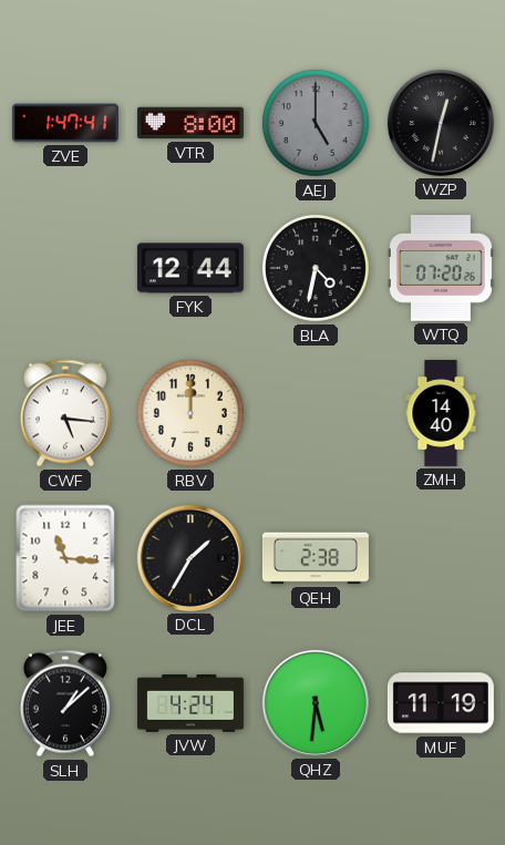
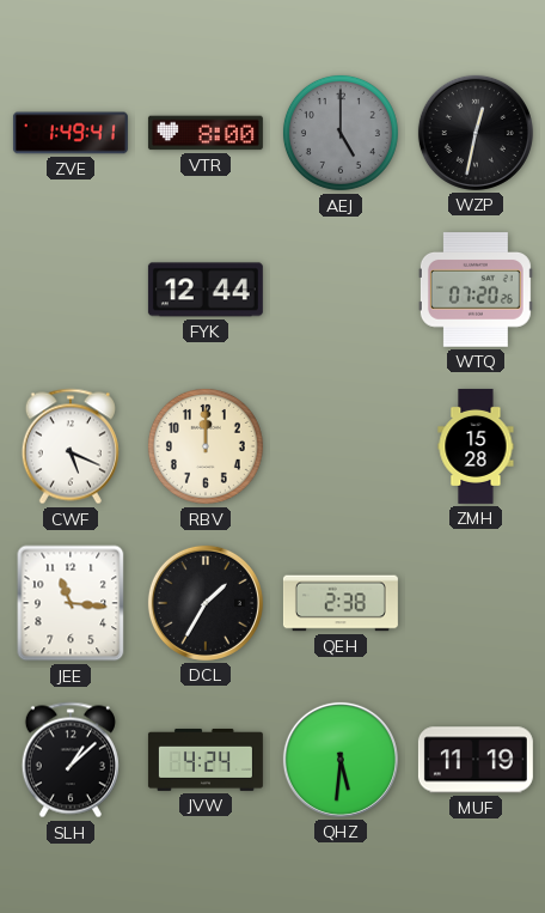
ZVE: 1:47 -> 1:49 (71, 133)
BLA: 4:32 -> none (316, 268)
CWF: 5:16 -> 5:19 (71, 446)
ZMH: 14:40 -> 15:28 (476, 446)
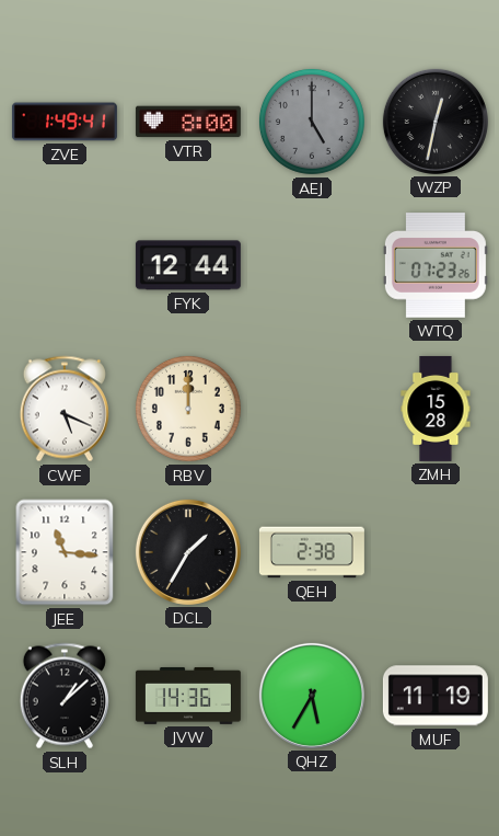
WTQ: 07:20 -> 07:23 (436, 265)
JVW: 4:24 -> 14:36 (188, 696)
QHZ: 5:31 -> 5:35 (312, 696)
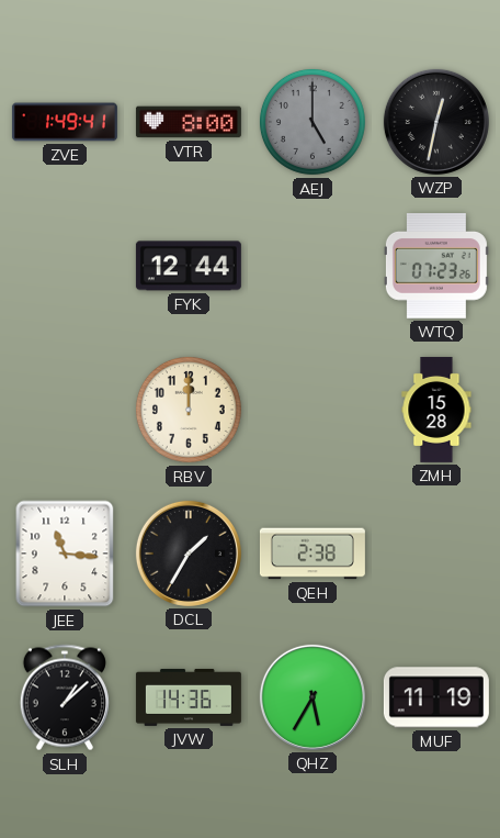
CWF: 5:19 -> none (65, 409)
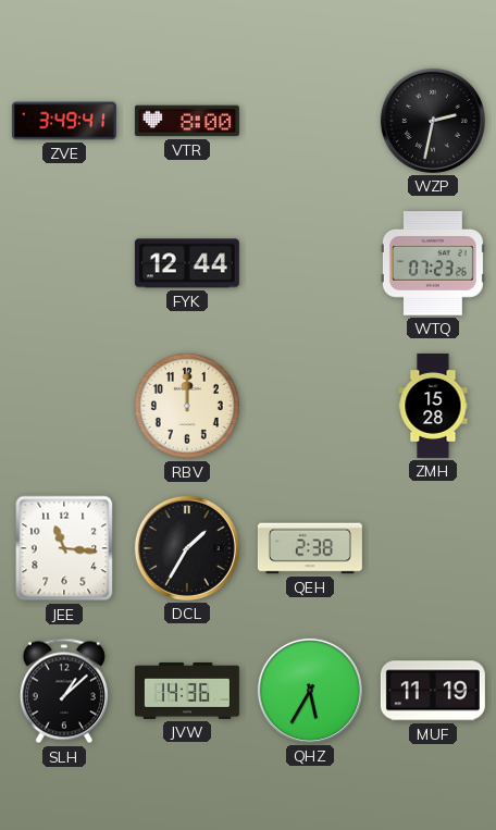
ZVE: 1:49 -> 3:49 (64, 121)
AEJ: 5:00 -> none (312, 122)
WZP: 12:32 -> 2:32 (433, 121)
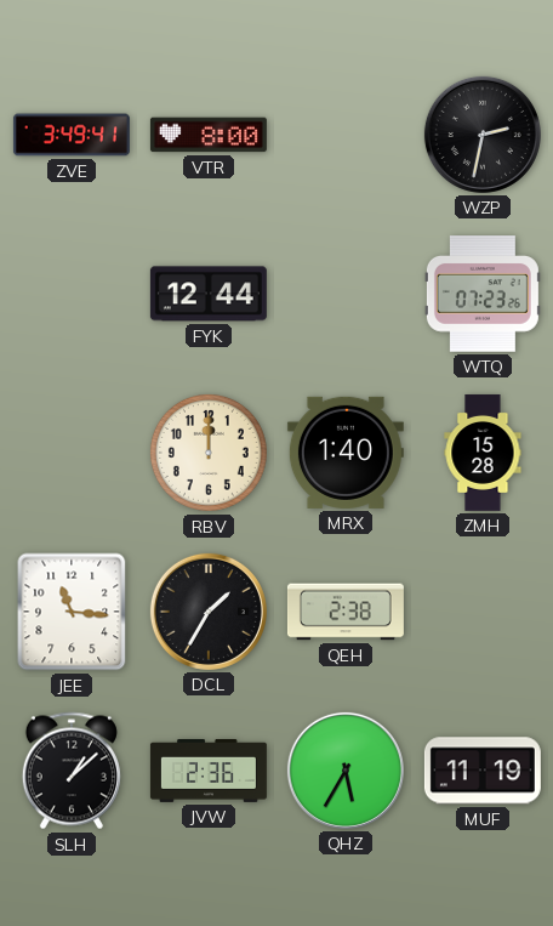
MRX: none -> 1:40 (346, 453)
JVW: 14:36 -> 2:36 (209, 771)
